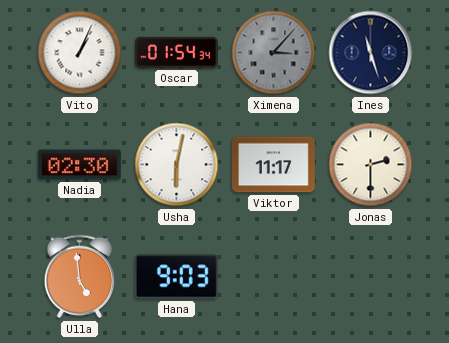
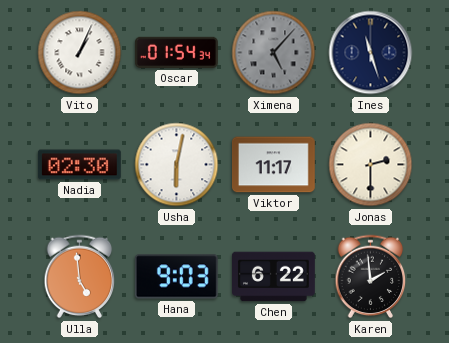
Ximena: 3:07 -> 5:07 (274, 53)
Chen: none -> 6:22 (274, 277)
Karen: none -> 1:59 (371, 277)
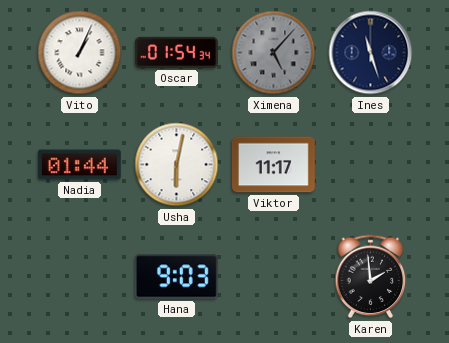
Nadia: 02:30 -> 01:44 (79, 165)
Jonas: 2:30 -> none (371, 165)
Ulla: 4:59 -> none (80, 277)
Chen: 6:22 -> none (274, 277)
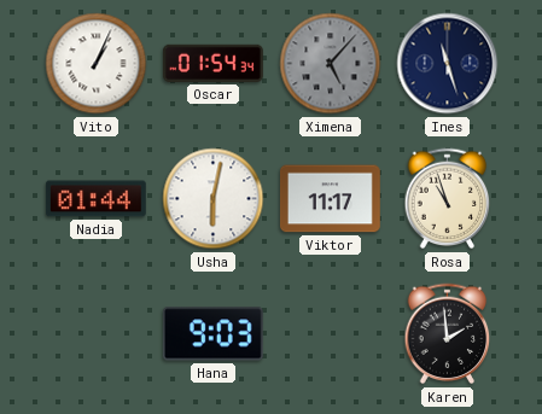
Rosa: none -> 10:57 (448, 199)
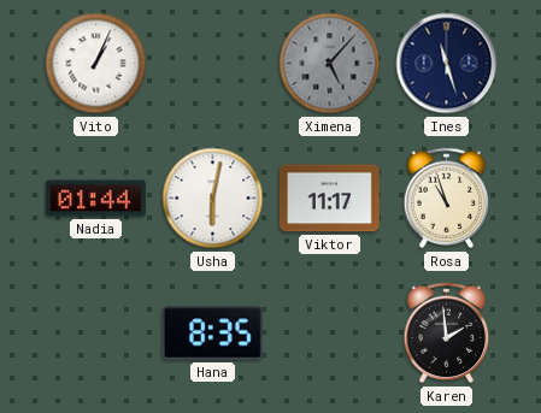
Oscar: 01:54 -> none (212, 63)
Hana: 9:03 -> 8:35 (212, 334)
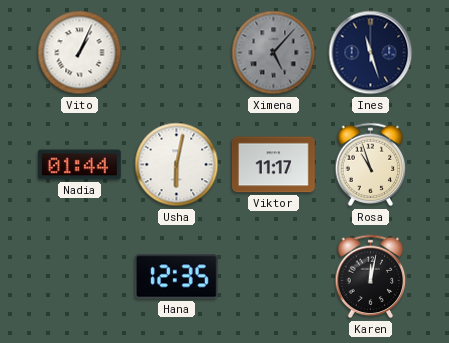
Hana: 8:35 -> 12:35 (176, 277)
Karen: 1:59 -> 12:02 (371, 277)
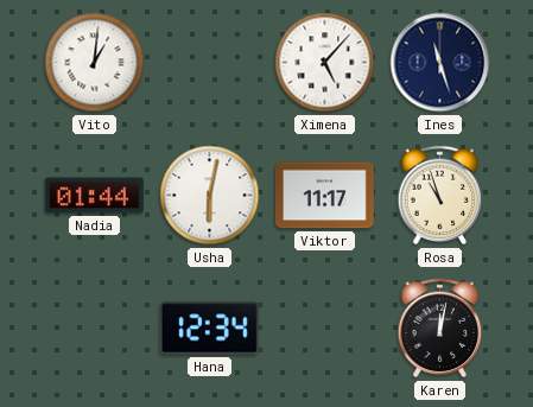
Vito: 1:04 -> 1:01 (95, 63)
Ximena dial: grey -> white (325, 63)
Hana: 12:35 -> 12:34 (209, 329)
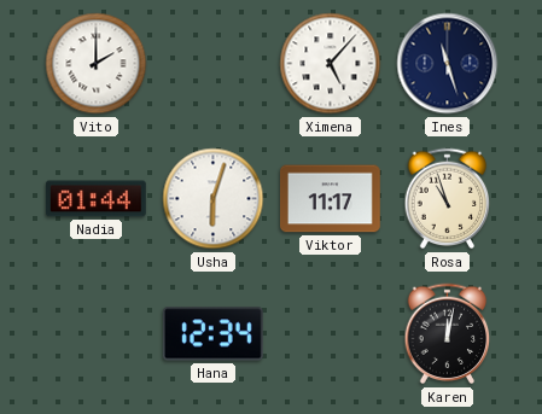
Vito: 1:01 -> 2:00 (97, 64)
Usha: 6:02 -> 6:03 (214, 199)
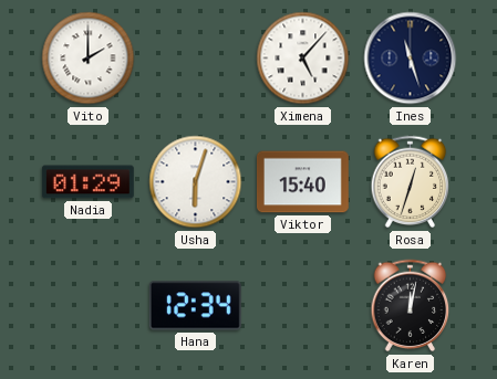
Nadia: 01:44 -> 01:29 (87, 182)
Viktor: 11:17 -> 15:40 (303, 182)
Rosa: 10:57 -> 12:33 (411, 182)
